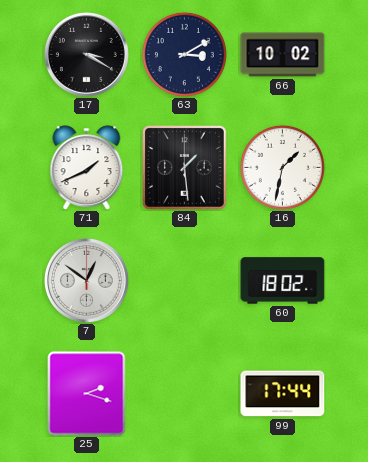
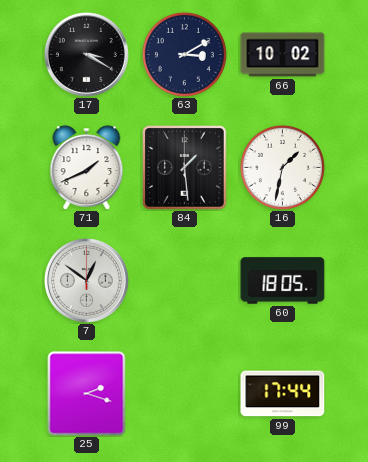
60: 18:02 -> 18:05 (283, 281)
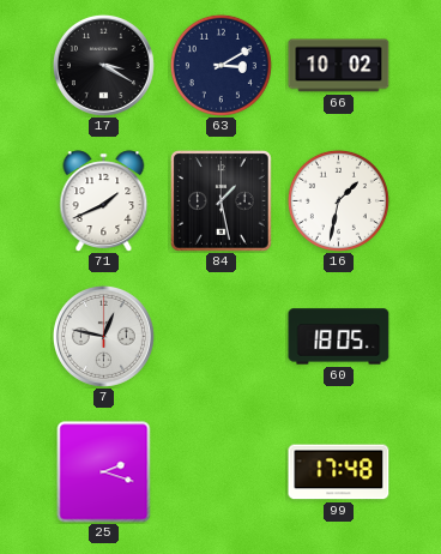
84: 1:29 -> 1:28 (222, 201)
7: 12:51 -> 12:47 (103, 336)
99: 17:44 -> 17:48 (339, 472)
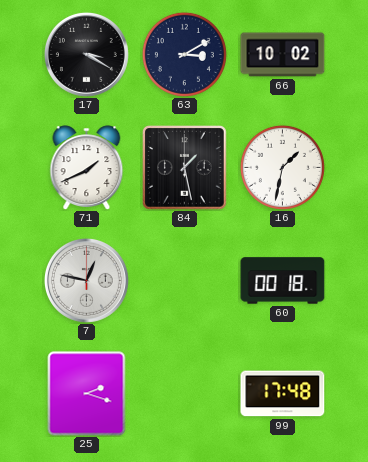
60: 18:05 -> 00:18 (283, 281)
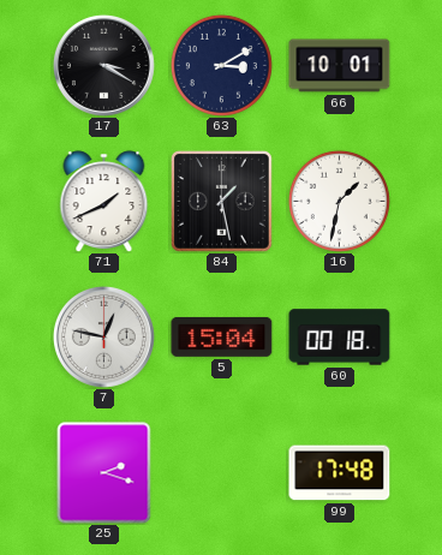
66: 10:02 -> 10:01 (340, 66)
5: none -> 15:04 (222, 336)
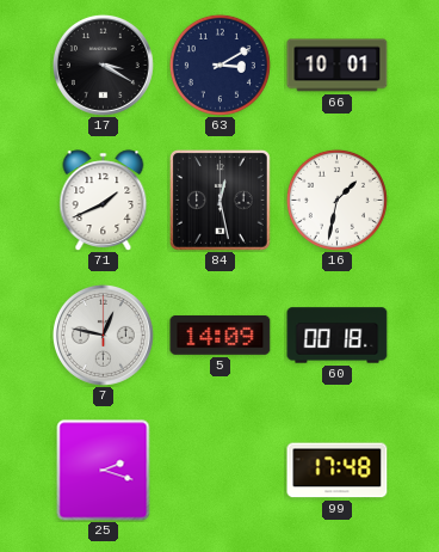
84: 1:28 -> 12:28 (221, 201)
5: 15:04 -> 14:09 (221, 335)
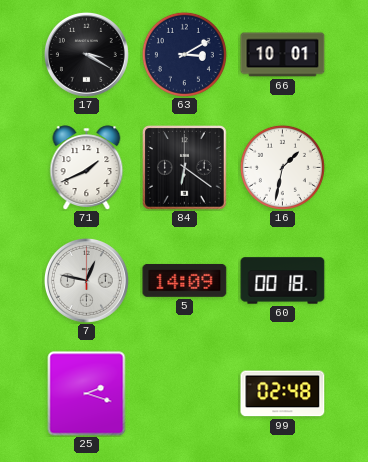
84: 12:28 -> 6:21 (185, 168)
99: 17:48 -> 02:48 (283, 394)
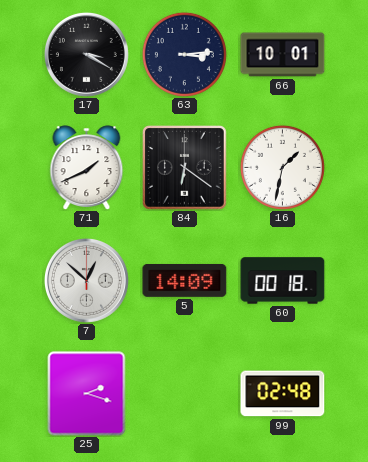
63: 3:10 -> 3:14 (184, 54)
7: 12:47 -> 12:52 (86, 280)
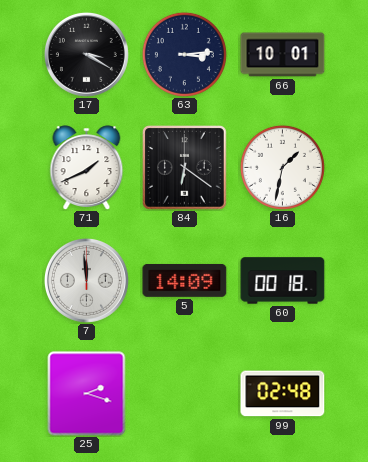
7: 12:52 -> 11:59 (86, 280)
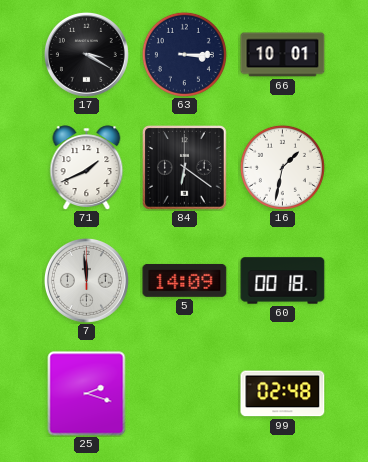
63: 3:14 -> 3:15 (184, 54)
